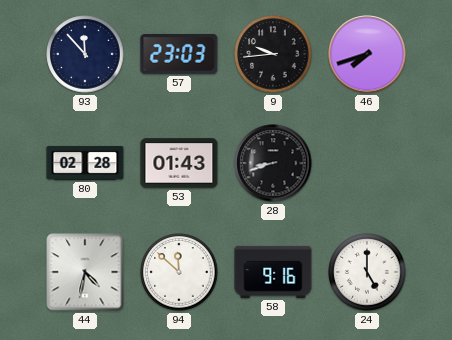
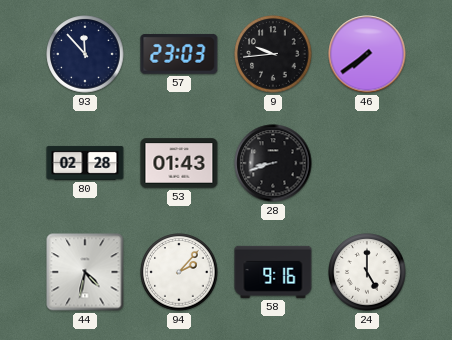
46: 7:42 -> 7:39 (367, 54)
94: 11:52 -> 2:07 (179, 272)
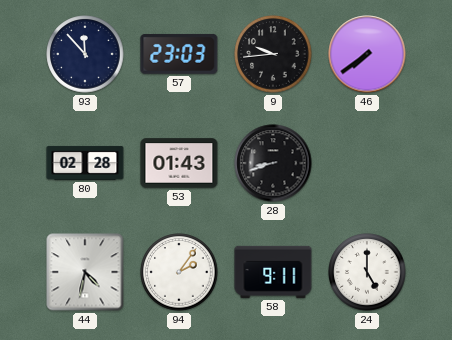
94: 2:07 -> 2:06 (179, 272)
58: 9:16 -> 9:11 (273, 272)
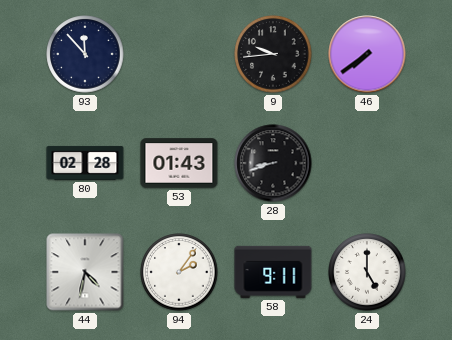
57: 23:03 -> none (179, 54)
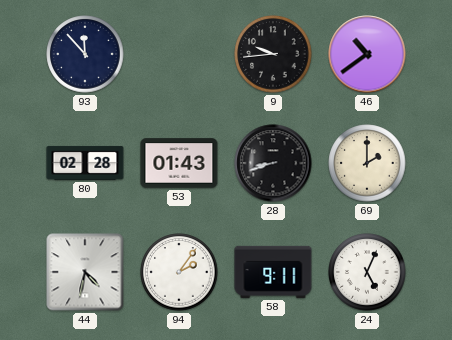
46: 7:39 -> 10:39 (367, 54)
69: none -> 2:00 (367, 163)
24: 5:00 -> 5:04 (367, 272)
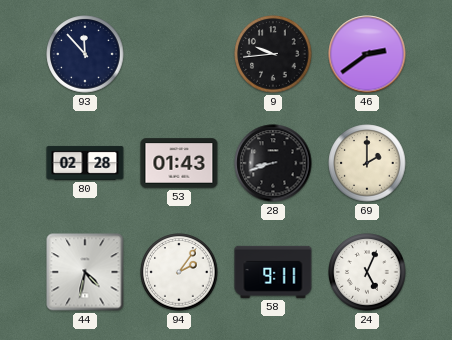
46: 10:39 -> 2:39 (367, 54)
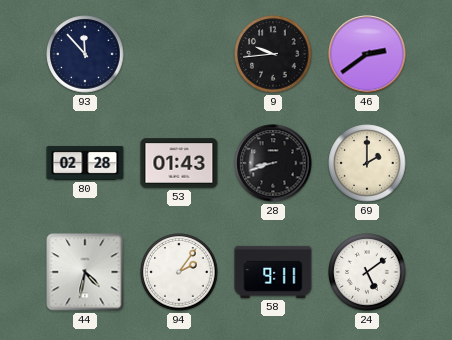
24: 5:04 -> 5:09 (367, 272)
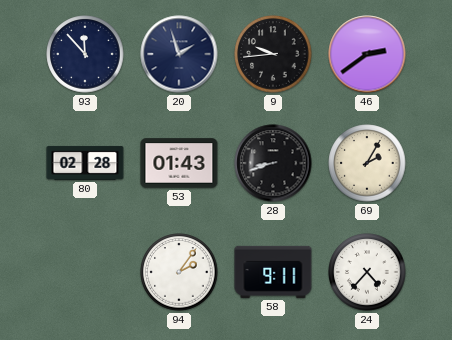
20: none -> 1:57 (179, 54)
69: 2:00 -> 2:05 (367, 163)
44: 4:32 -> none (85, 272)
24: 5:09 -> 4:37 (367, 272)
